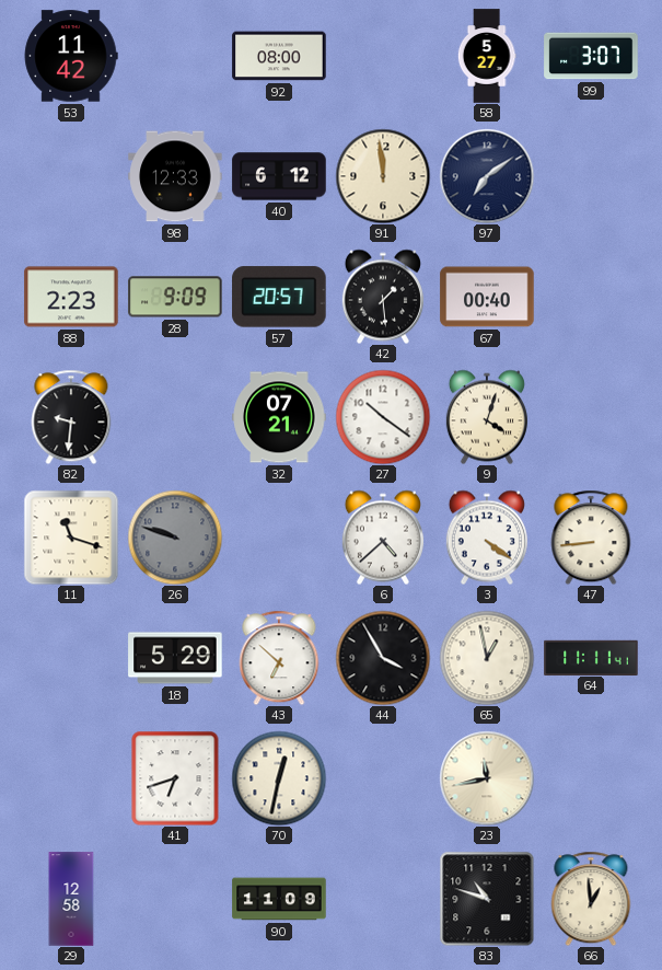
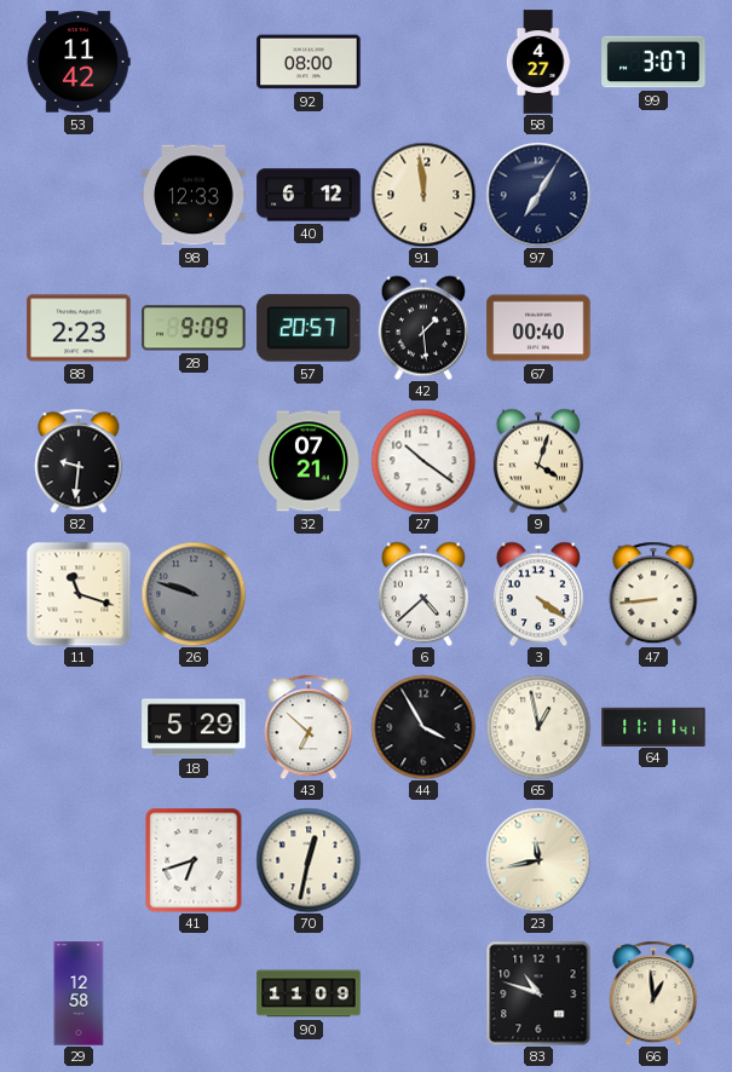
58: 5:27 -> 4:27 (538, 62)
97: 7:09 -> 7:05 (538, 195)
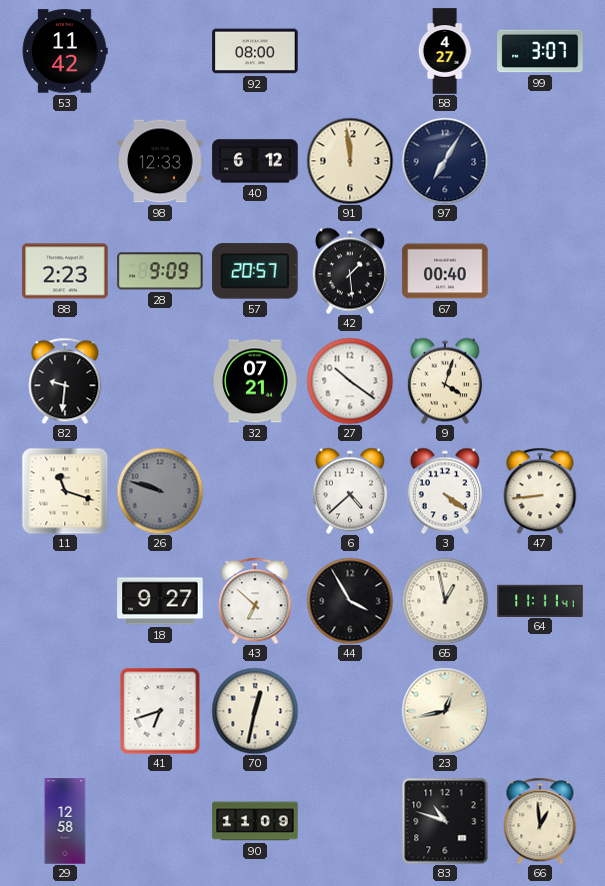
18: 5:29 -> 9:27 (160, 601)
23: 11:43 -> 12:43 (445, 711)
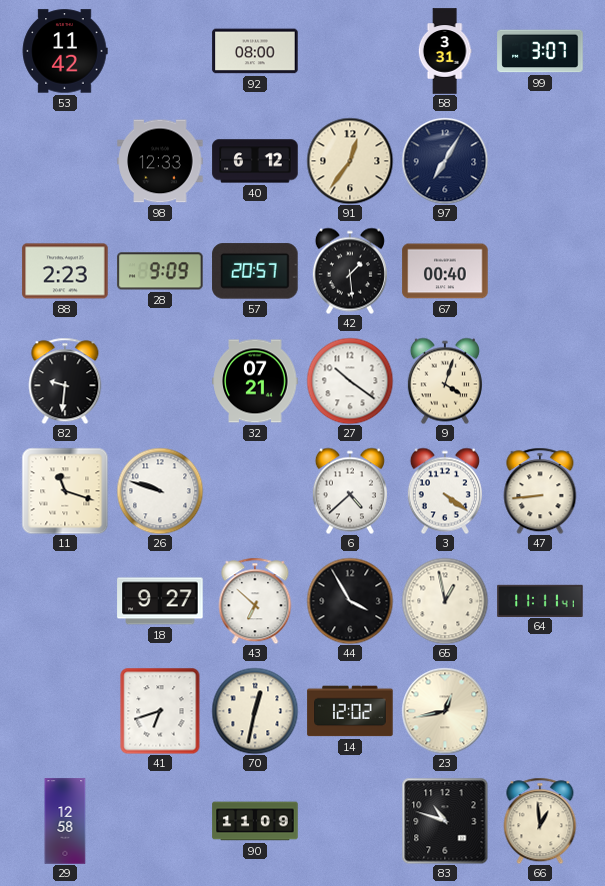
58: 4:27 -> 3:31 (445, 51)
91: 11:59 -> 12:36 (350, 161)
26 dial: grey -> white (160, 491)
14: none -> 12:02 (350, 711)
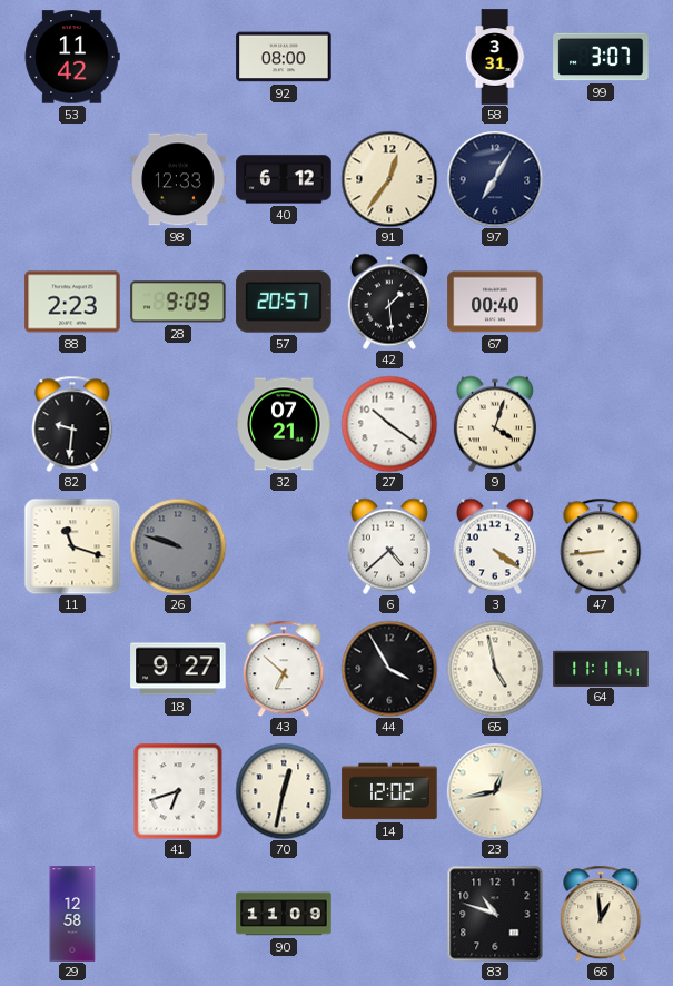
26 dial: white -> grey (178, 546)
65: 12:58 -> 4:58 (495, 669)
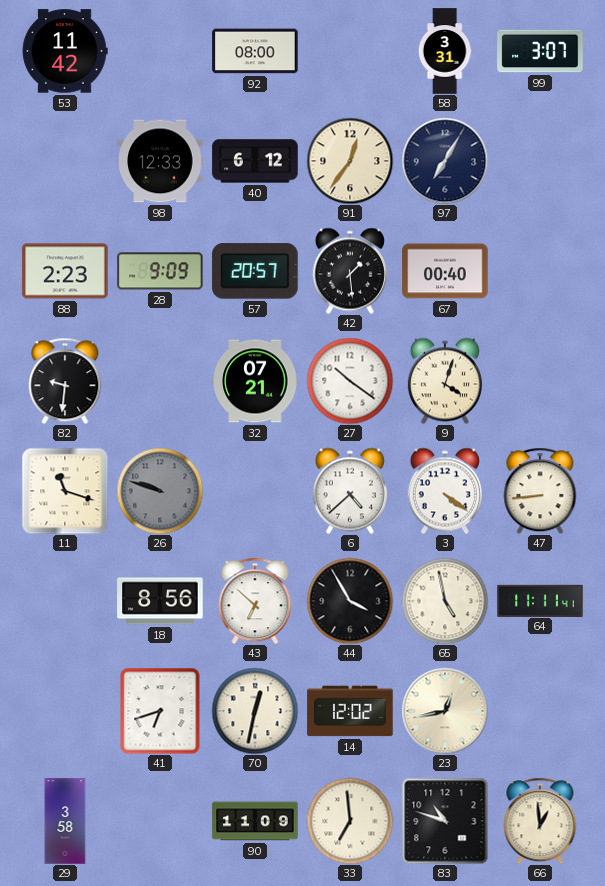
18: 9:27 -> 8:56 (160, 601)
29: 12:58 -> 3:58 (65, 821)
33: none -> 6:59 (350, 821)
